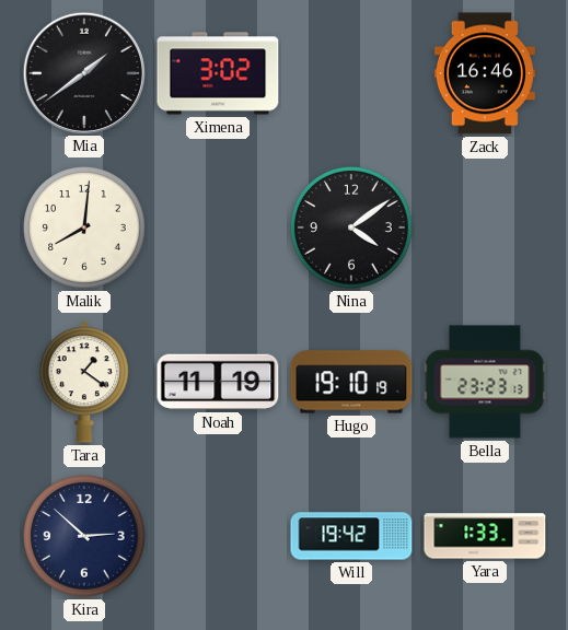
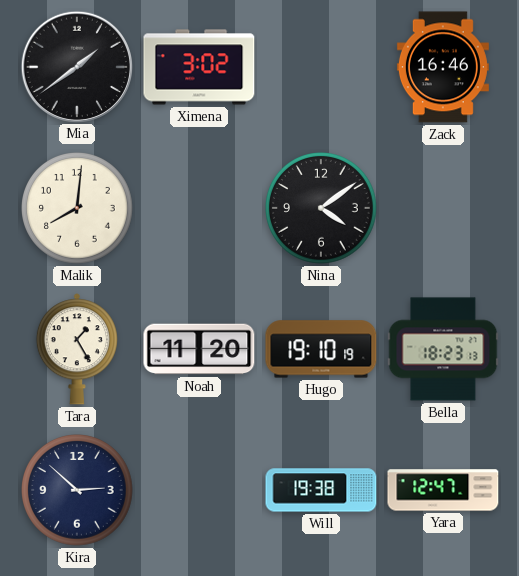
Tara: 1:21 -> 1:25 (77, 349)
Noah: 11:19 -> 11:20 (199, 349)
Bella: 23:23 -> 18:23 (443, 349)
Will: 19:42 -> 19:38 (321, 490)
Yara: 1:33 -> 12:47 (443, 490)
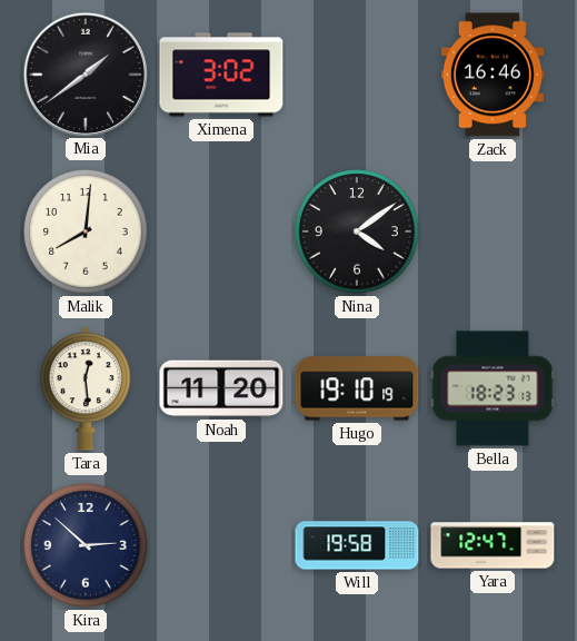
Tara: 1:25 -> 12:29 (86, 388)
Will: 19:38 -> 19:58 (357, 545)
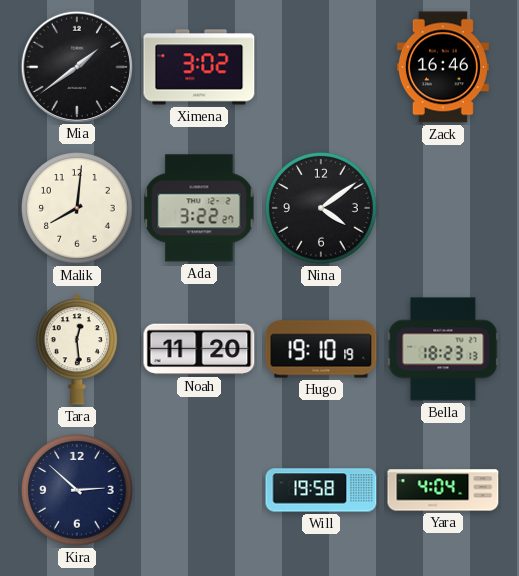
Ada: none -> 3:22 (199, 208)
Yara: 12:47 -> 4:04 (443, 490)
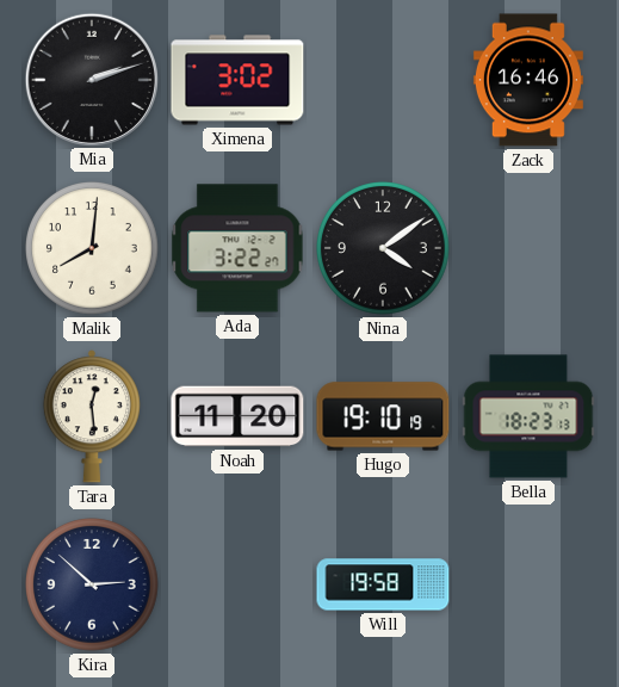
Mia: 1:39 -> 2:12 (91, 79)
Yara: 4:04 -> none (443, 490)
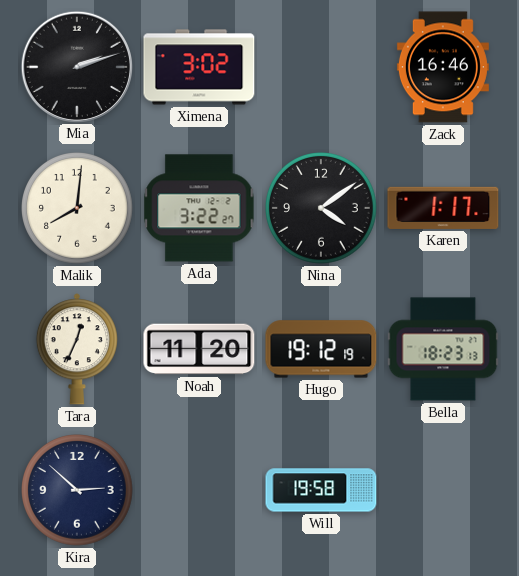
Karen: none -> 1:17 (443, 208)
Tara: 12:29 -> 12:34 (77, 349)
Hugo: 19:10 -> 19:12 (321, 349)
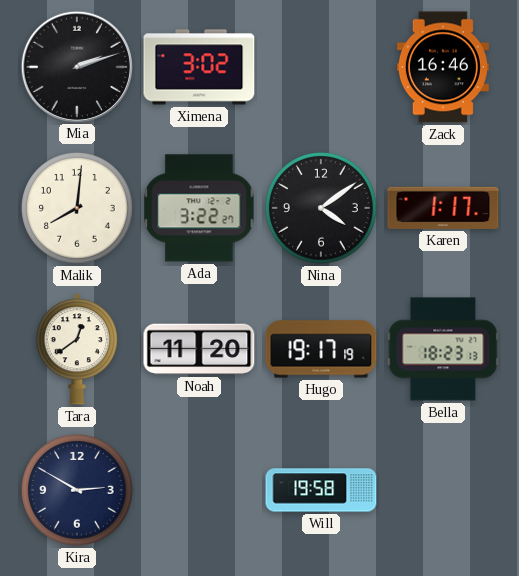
Tara: 12:34 -> 12:39 (77, 349)
Hugo: 19:12 -> 19:17 (321, 349)
Kira: 2:52 -> 2:50 (78, 491)
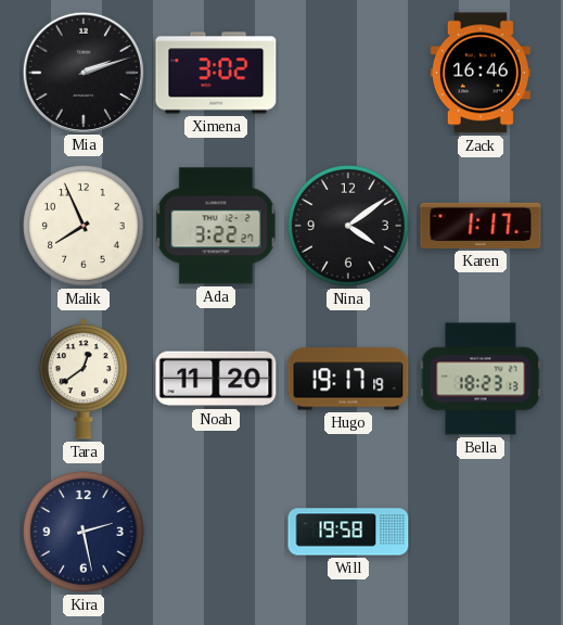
Malik: 8:01 -> 7:56 (85, 227)
Kira: 2:50 -> 2:28 (85, 533)
